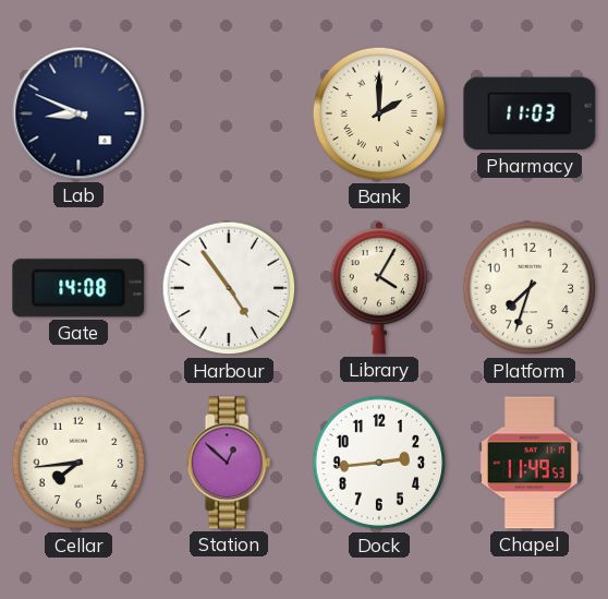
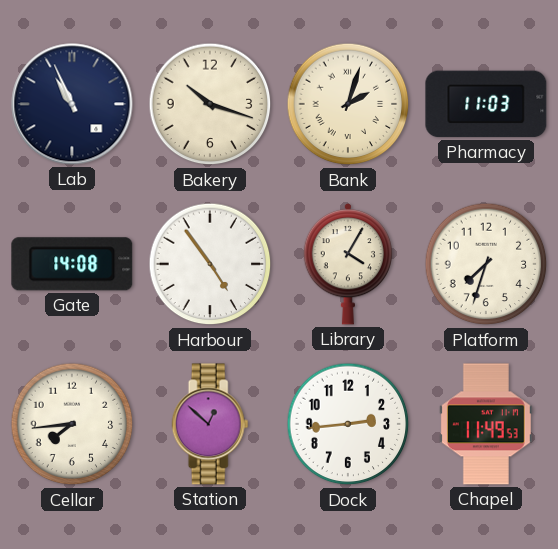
Lab: 8:49 -> 10:56 (72, 104)
Bakery: none -> 10:18 (210, 104)
Bank: 2:00 -> 2:03 (348, 104)
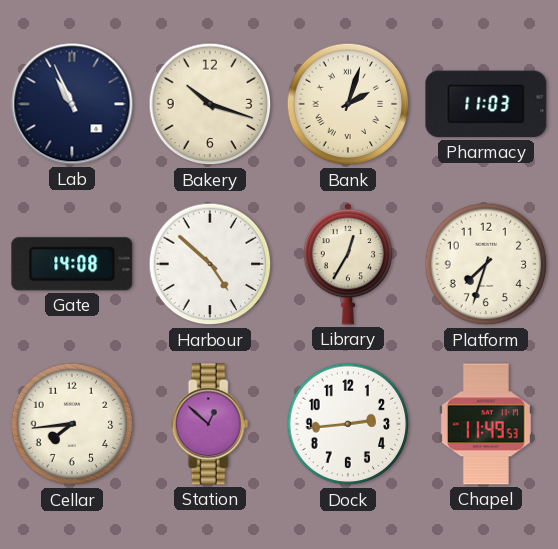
Harbour: 4:54 -> 4:52 (210, 264)
Library: 4:05 -> 12:35 (347, 265)
